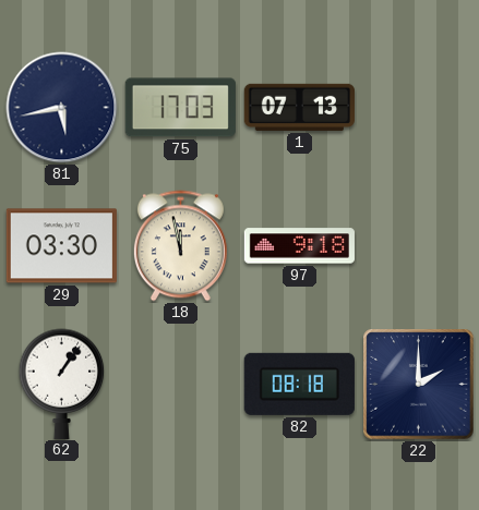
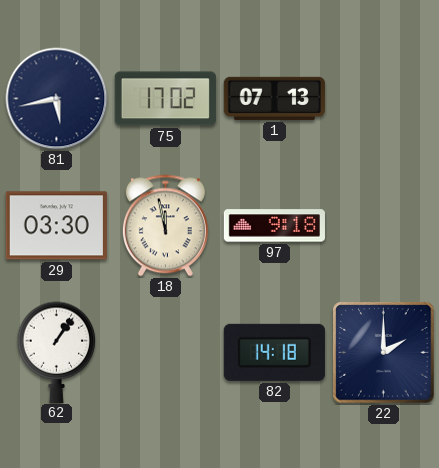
75: 17:03 -> 17:02 (165, 99)
82: 08:18 -> 14:18 (274, 352)
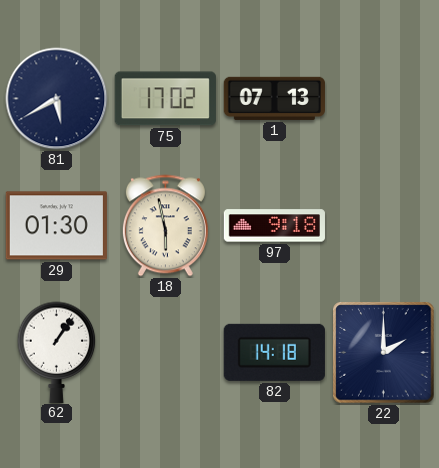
81: 5:43 -> 5:40 (57, 99)
29: 03:30 -> 01:30 (56, 226)
18: 11:58 -> 5:58 (165, 226)
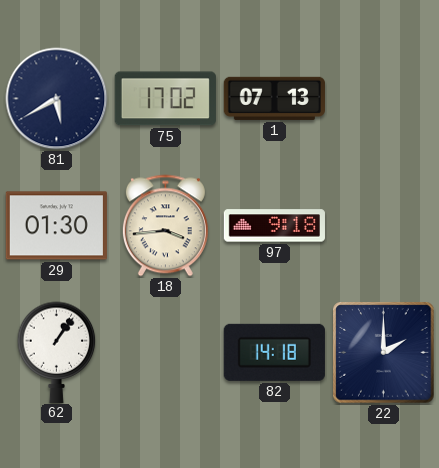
18: 5:58 -> 3:44 (165, 226)
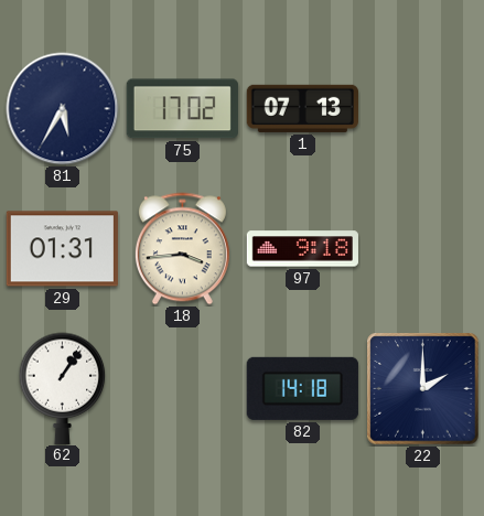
81: 5:40 -> 5:35 (63, 109)
29: 01:30 -> 01:31 (62, 249)
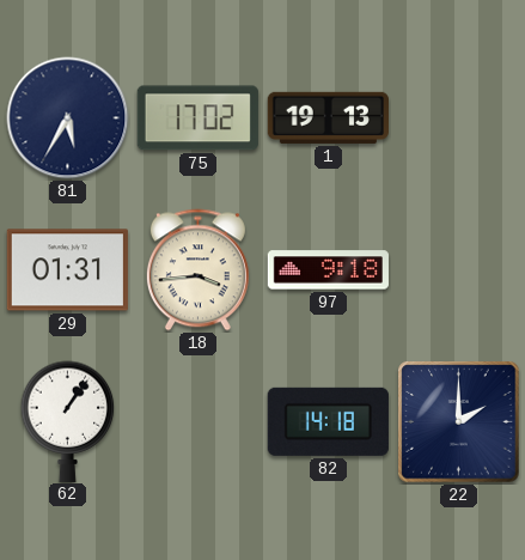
1: 07:13 -> 19:13 (328, 117)
